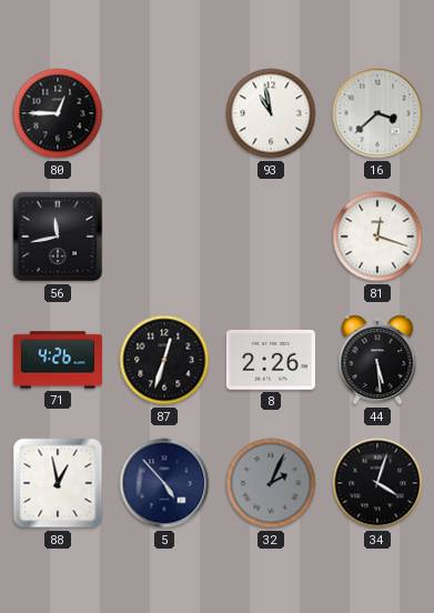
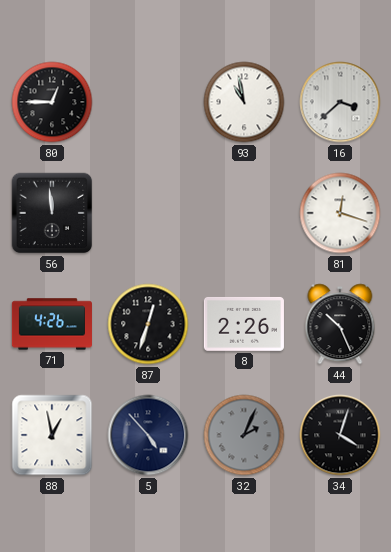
56: 11:43 -> 11:59 (52, 213)
44: 5:29 -> 10:26 (340, 324)
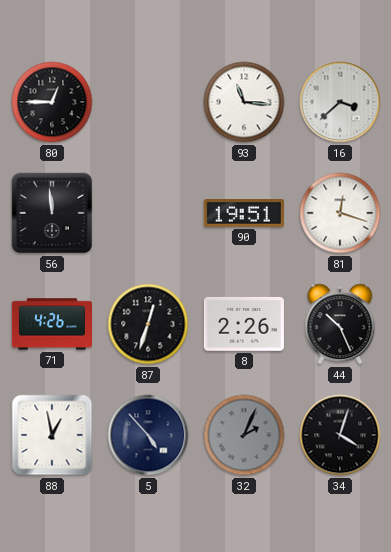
93: 10:58 -> 11:16 (244, 102)
90: none -> 19:51 (244, 214)
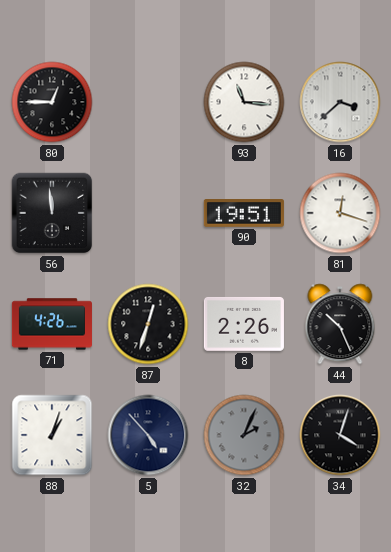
88: 12:58 -> 1:03 (52, 435)
